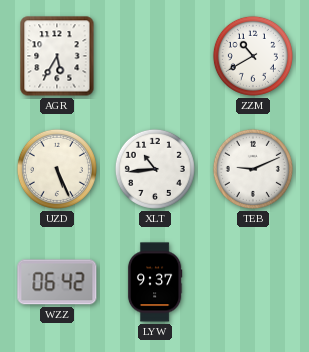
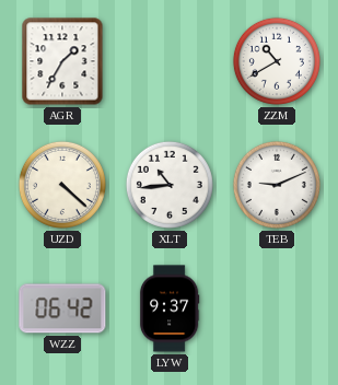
AGR: 5:35 -> 1:35 (62, 61)
UZD: 5:26 -> 4:22 (62, 185)
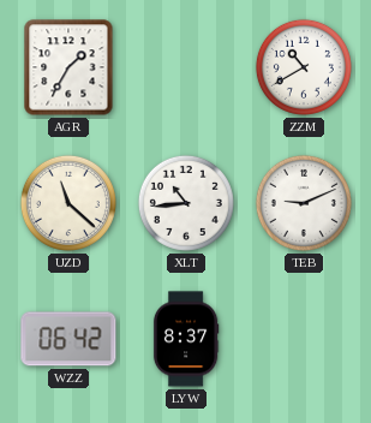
UZD: 4:22 -> 11:22 (68, 203)
LYW: 9:37 -> 8:37 (186, 339)
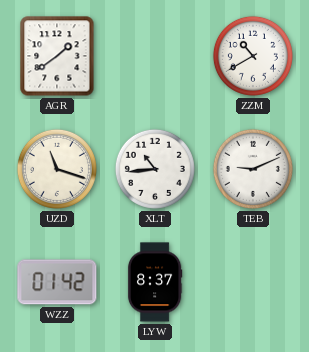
AGR: 1:35 -> 1:39 (57, 56)
UZD: 11:22 -> 11:18 (57, 169)
WZZ: 06:42 -> 01:42 (57, 282)
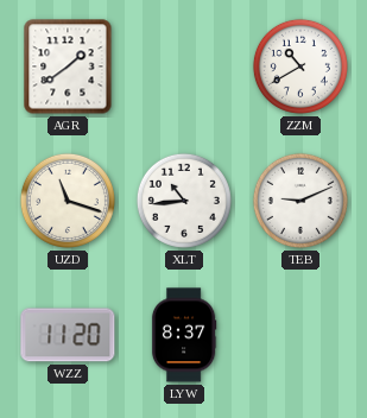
WZZ: 01:42 -> 11:20 (68, 335)
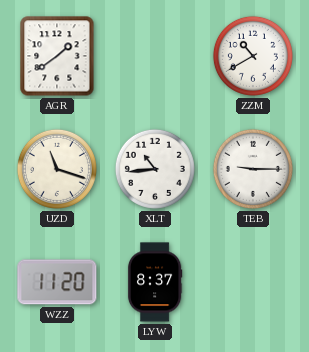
TEB: 9:11 -> 9:15 (253, 169)
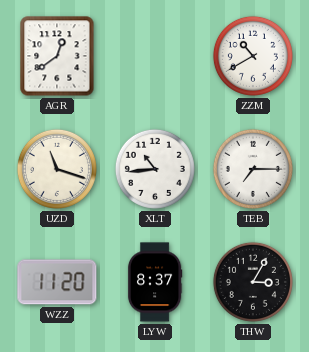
AGR: 1:39 -> 12:39 (57, 56)
TEB: 9:15 -> 7:15 (253, 169)
THW: none -> 3:05 (253, 282)
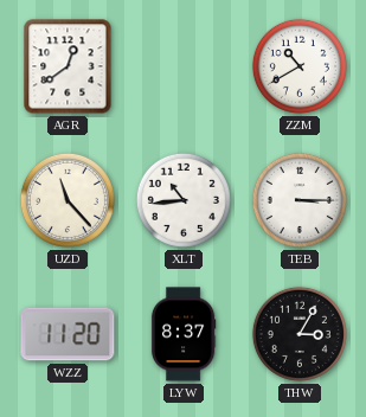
UZD: 11:18 -> 11:23 (68, 200)
TEB: 7:15 -> 3:15 (300, 200)
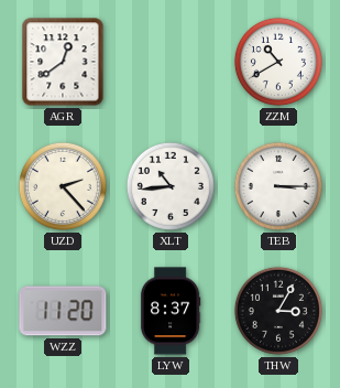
UZD: 11:23 -> 2:23 (63, 186)
